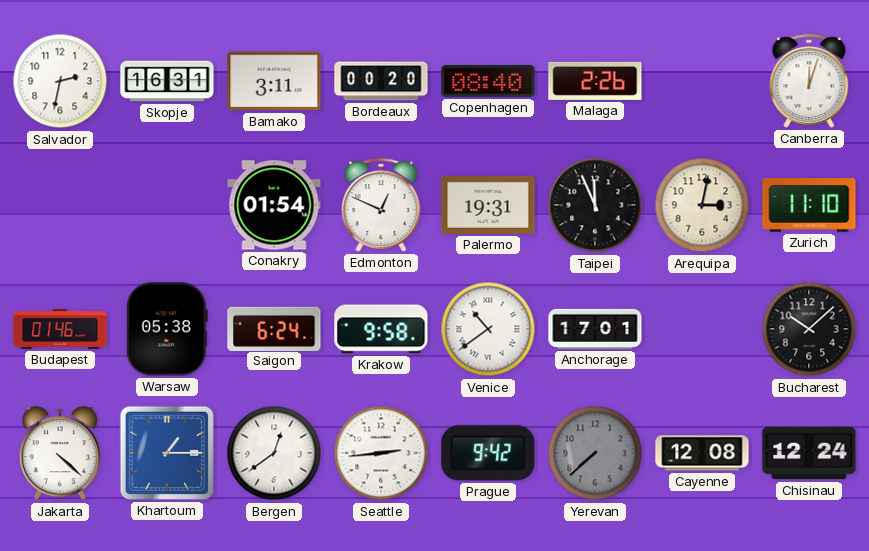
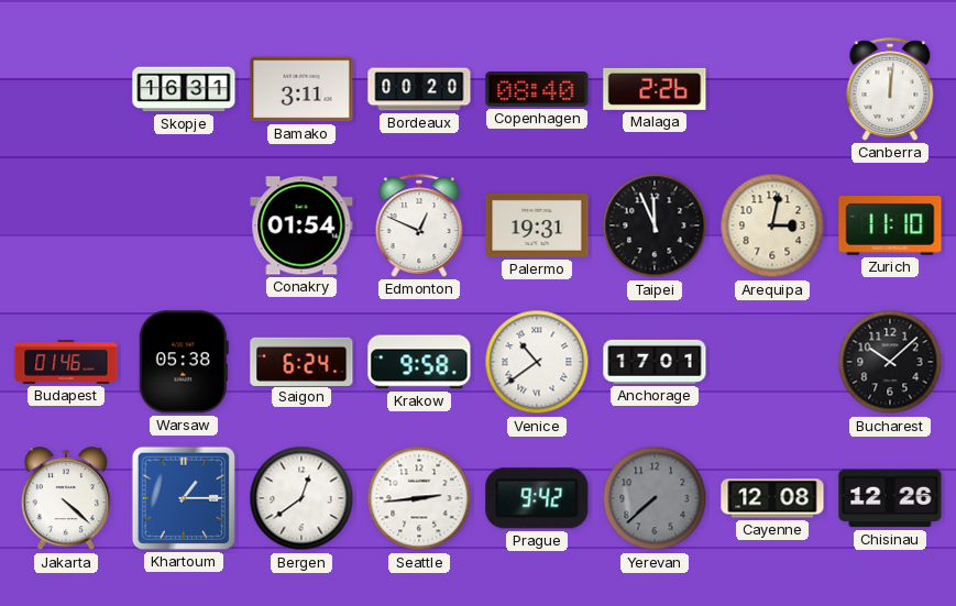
Salvador: 2:32 -> none (60, 81)
Canberra: 12:03 -> 12:01 (890, 89)
Chisinau: 12:24 -> 12:26 (890, 498)
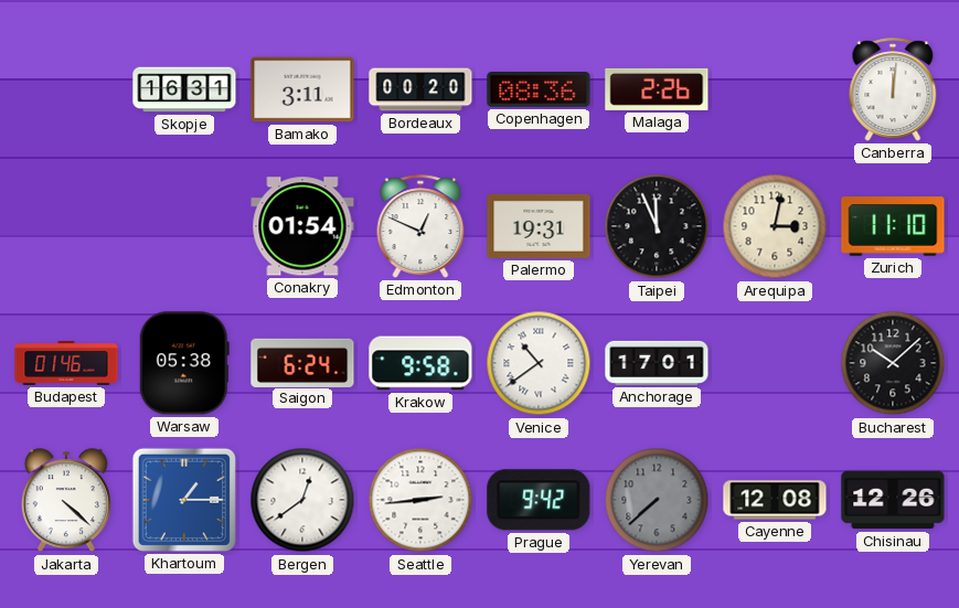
Copenhagen: 08:40 -> 08:36 (539, 90)
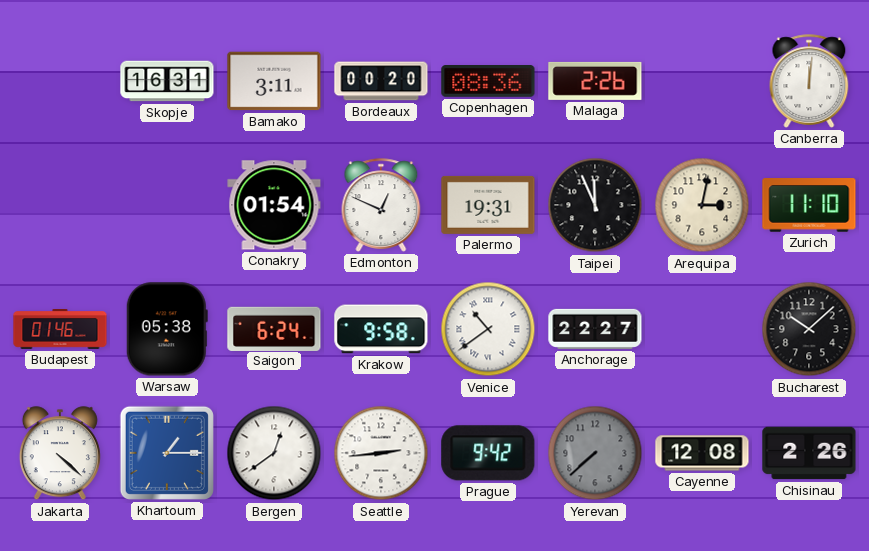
Anchorage: 17:01 -> 22:27 (595, 329)
Chisinau: 12:26 -> 2:26 (809, 453)
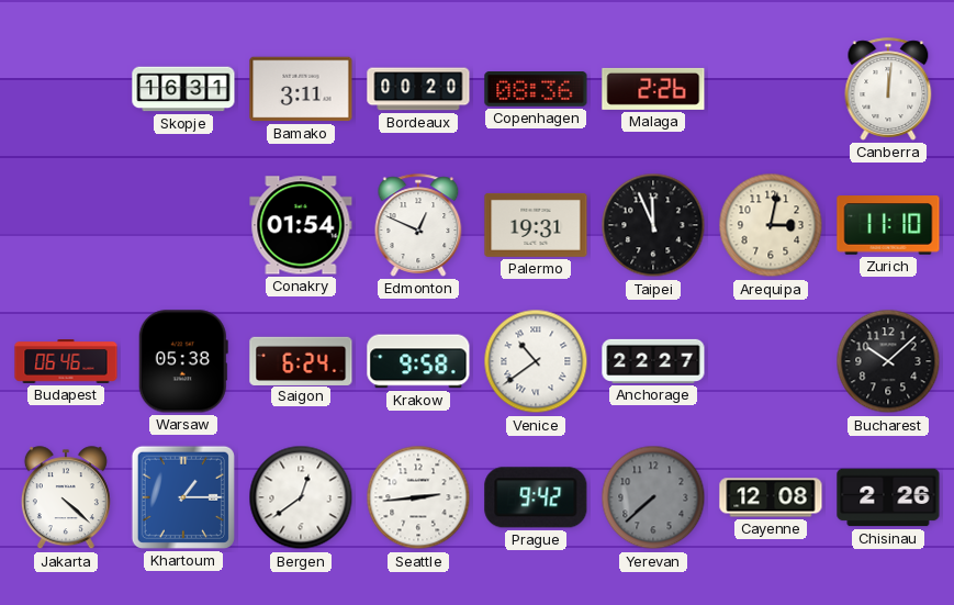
Budapest: 01:46 -> 06:46 (66, 362)
